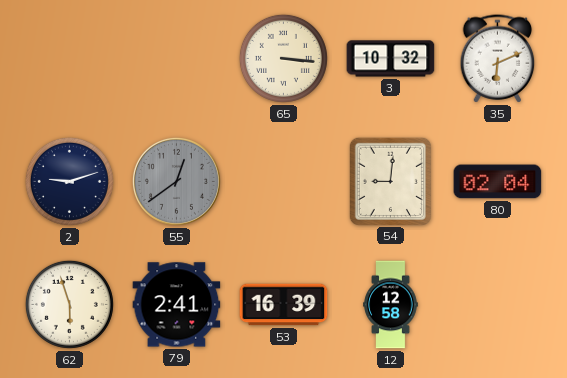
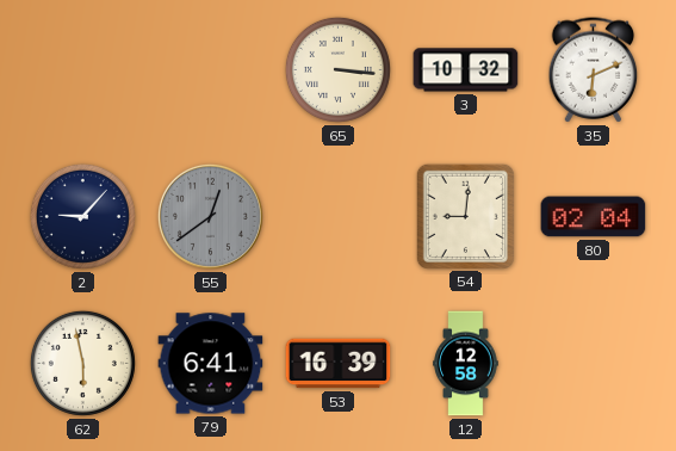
2: 9:12 -> 9:07 (82, 216)
62: 5:57 -> 5:58 (82, 363)
79: 2:41 -> 6:41 (211, 364)
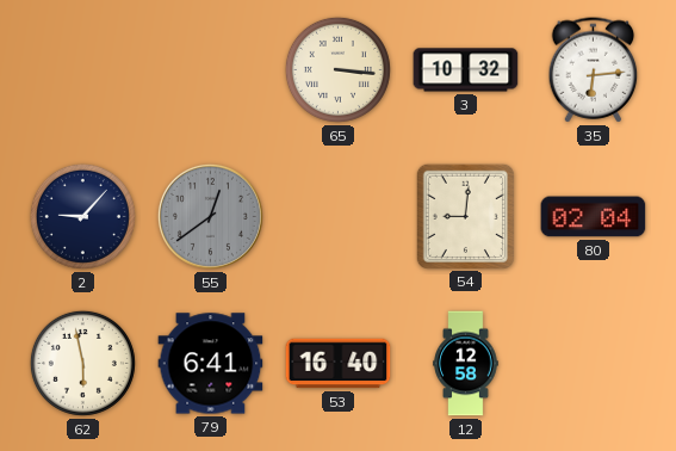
35: 6:11 -> 6:14 (594, 70)
53: 16:39 -> 16:40 (339, 364)
